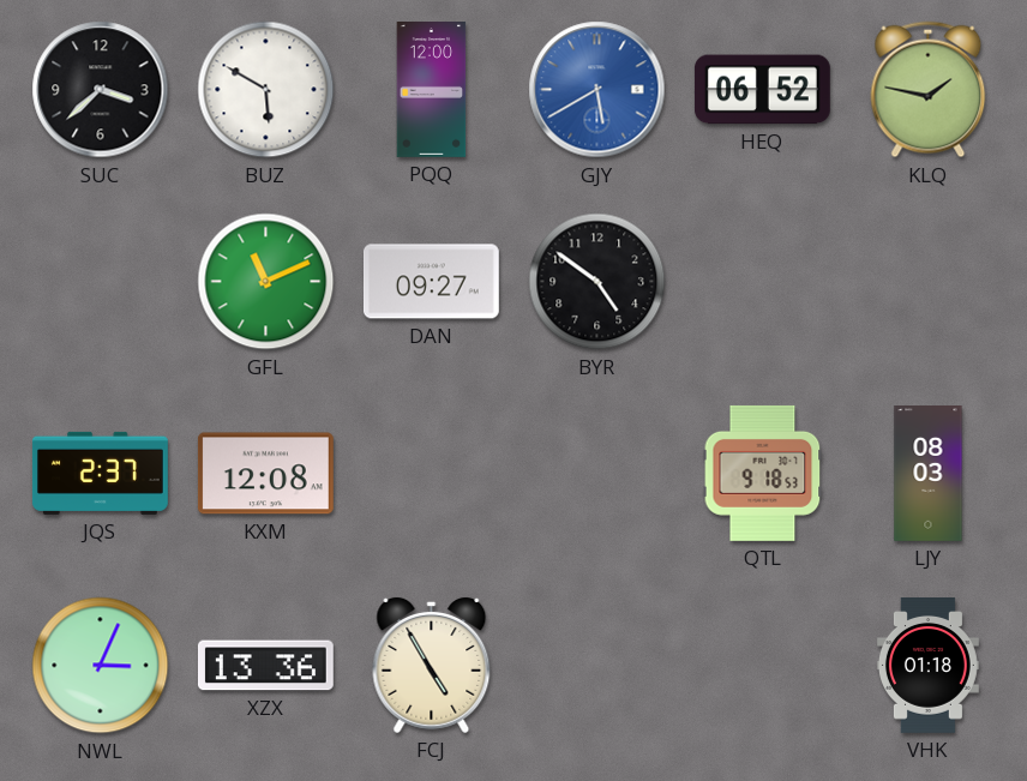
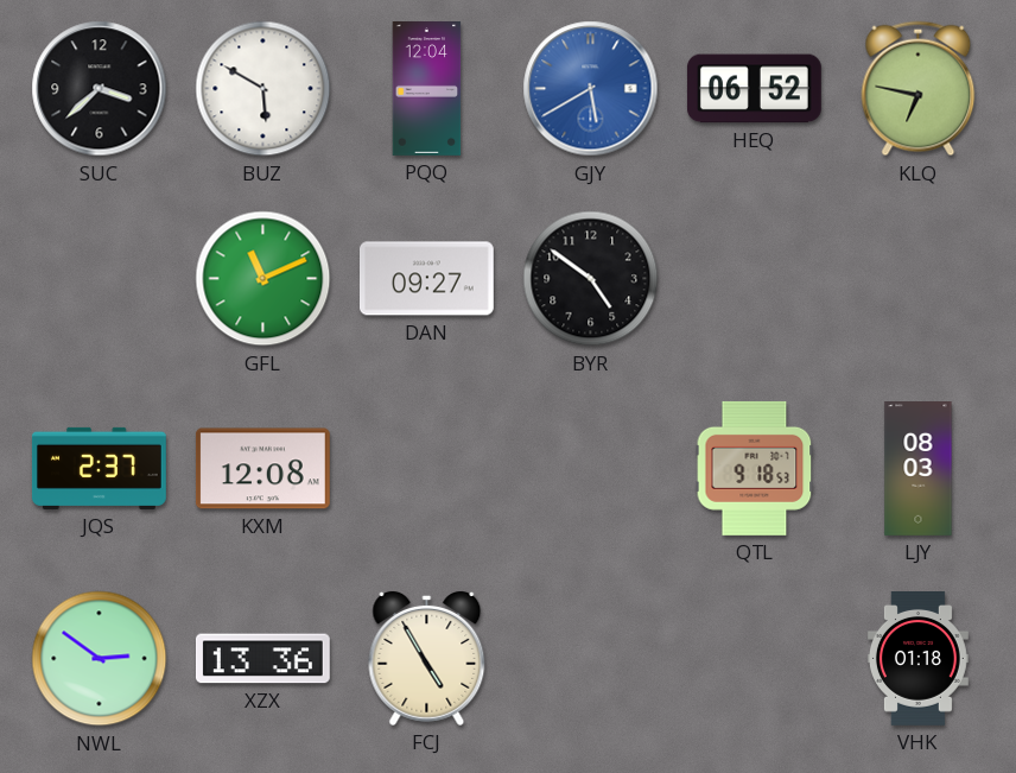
PQQ: 12:00 -> 12:04 (427, 89)
KLQ: 1:47 -> 6:47 (919, 89)
NWL: 3:04 -> 2:51 (100, 659)
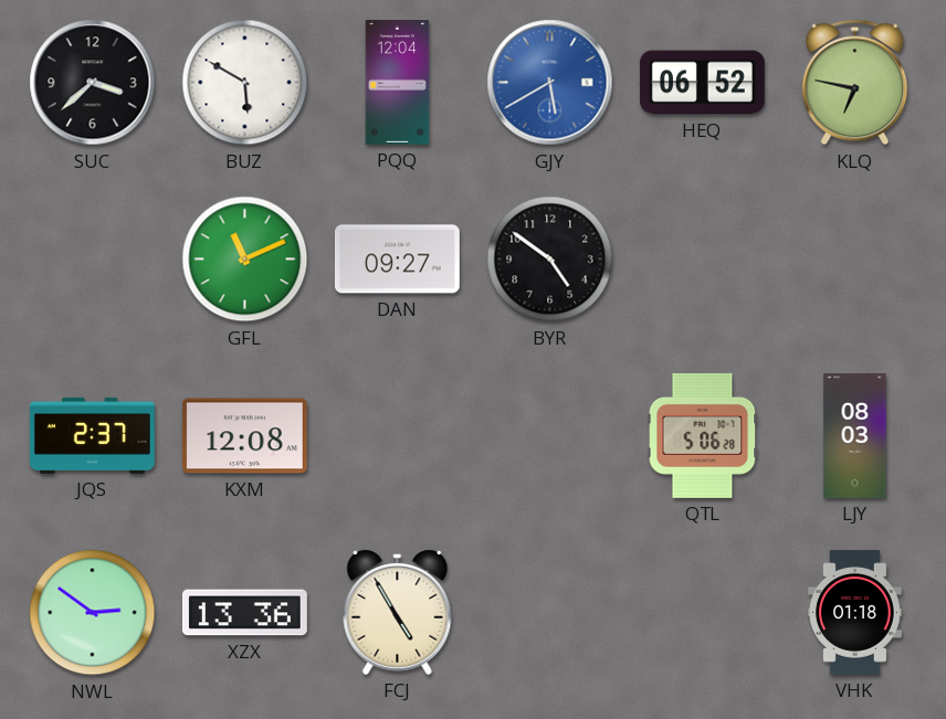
QTL: 9:18 -> 5:06 (703, 435)
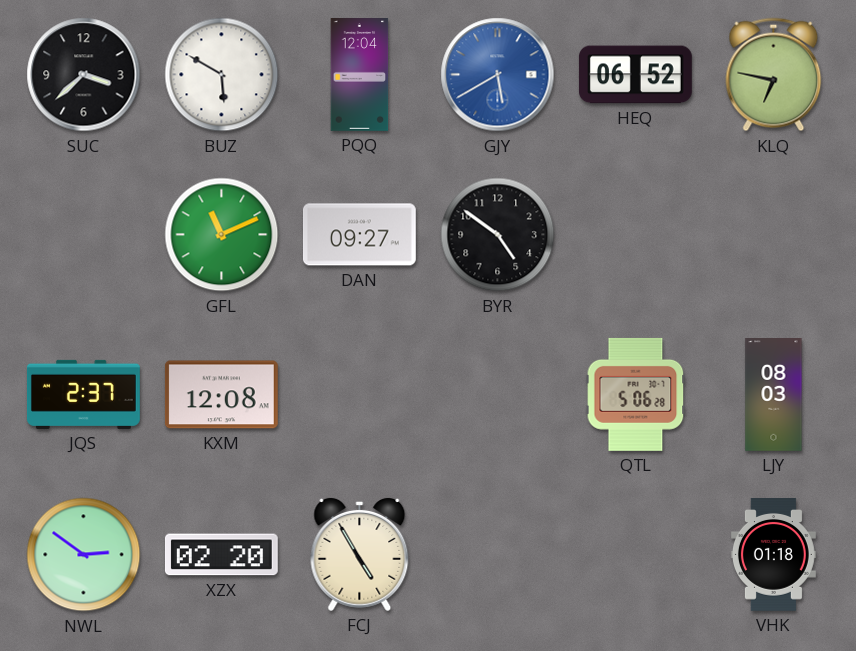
XZX: 13:36 -> 02:20 (221, 555)
